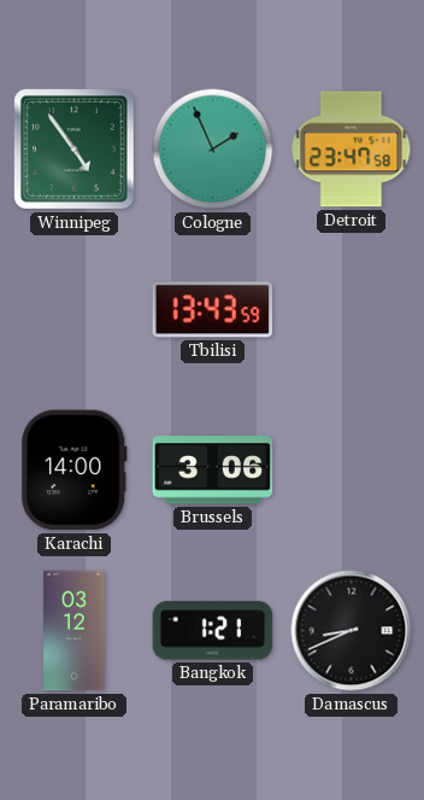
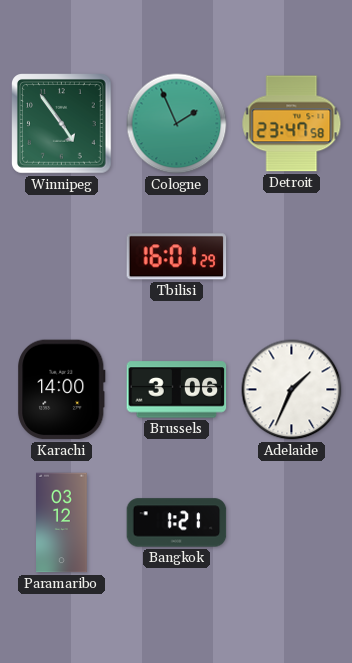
Tbilisi: 13:43 -> 16:01 (177, 257)
Adelaide: none -> 1:34 (292, 390)
Damascus: 8:41 -> none (352, 631)
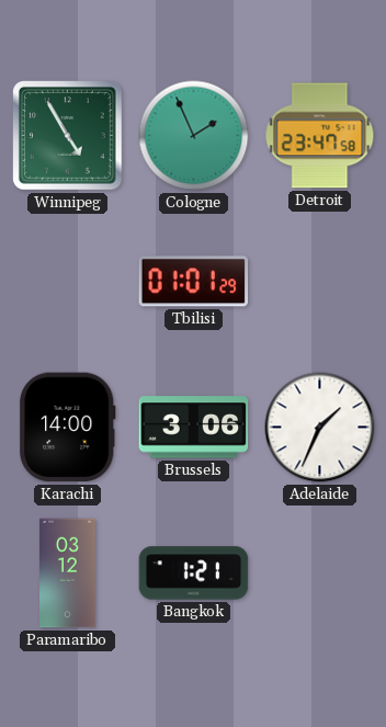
Winnipeg: 4:54 -> 4:55 (68, 136)
Tbilisi: 16:01 -> 01:01 (194, 282)
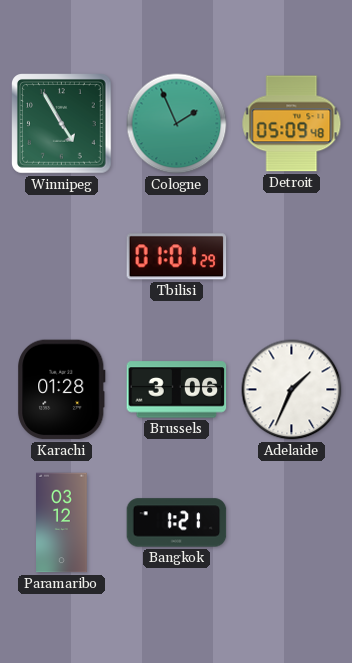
Detroit: 23:47 -> 05:09 (292, 124)
Karachi: 14:00 -> 01:28 (62, 390)
